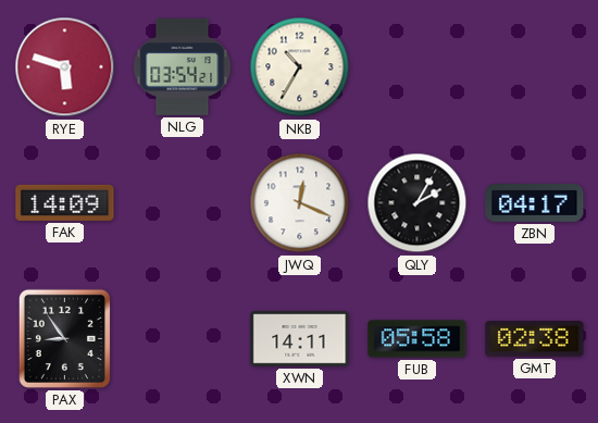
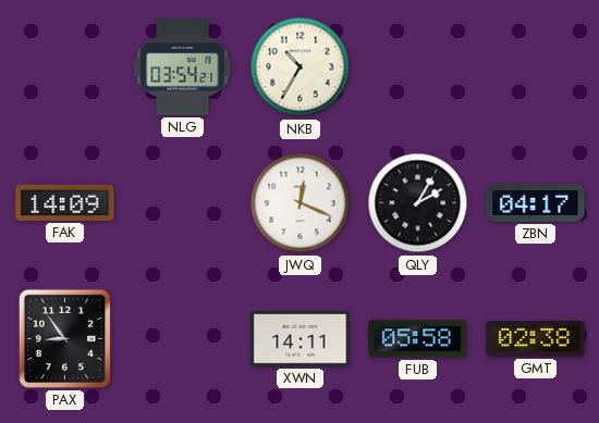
RYE: 5:48 -> none (65, 67)
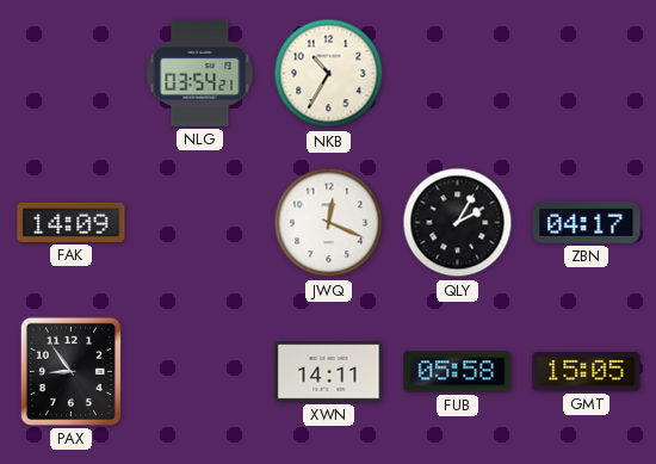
GMT: 02:38 -> 15:05 (587, 372)
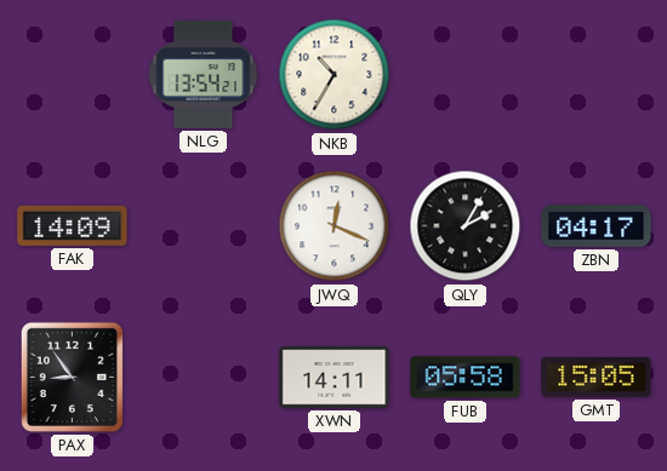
NLG: 03:54 -> 13:54 (204, 74)
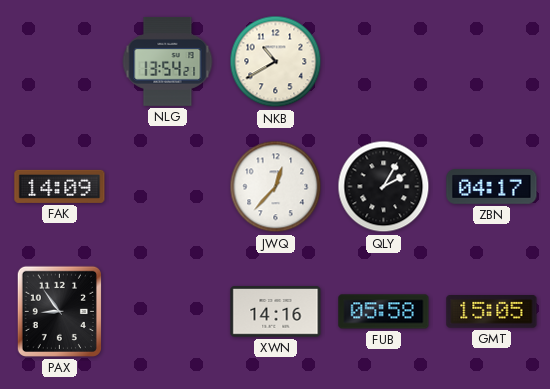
NKB: 10:35 -> 10:40 (276, 62)
JWQ: 12:19 -> 12:37 (276, 187)
XWN: 14:11 -> 14:16 (276, 312)
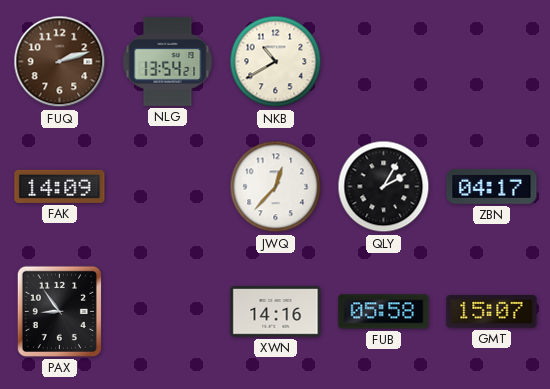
FUQ: none -> 2:12 (60, 62)
GMT: 15:05 -> 15:07 (492, 312)
